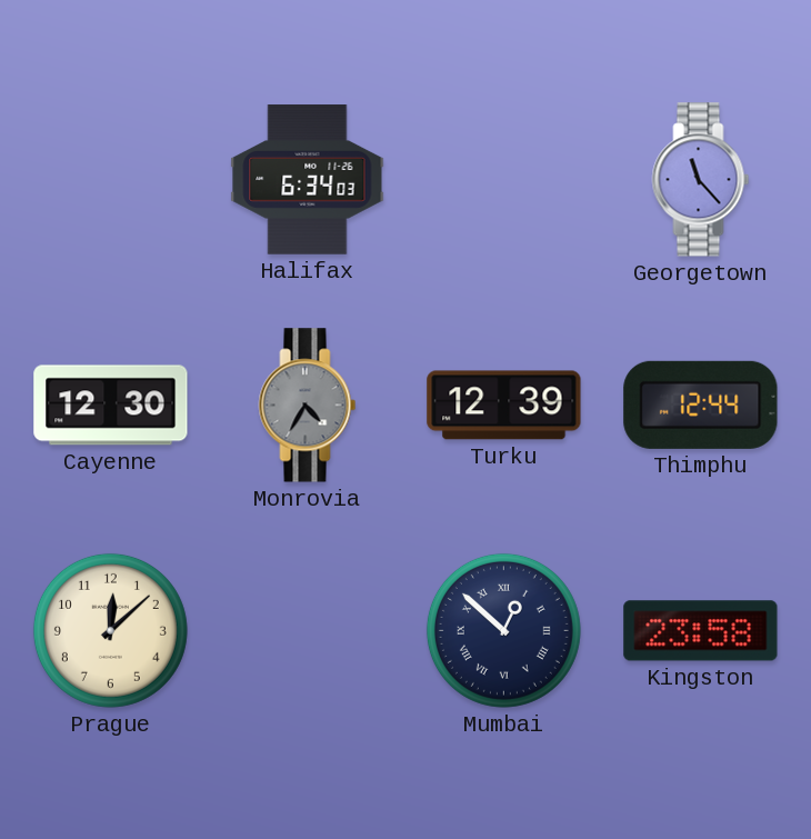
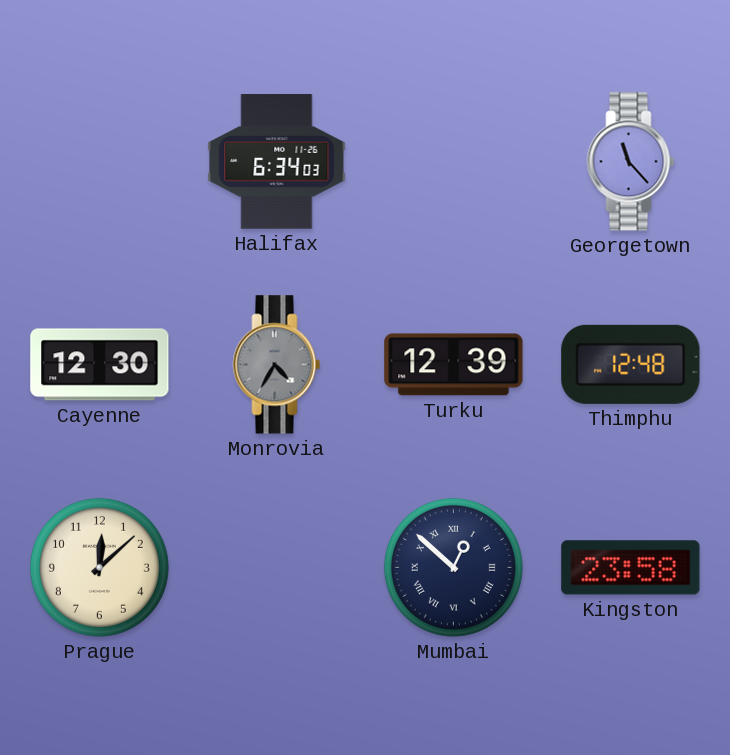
Thimphu: 12:44 -> 12:48 (631, 364)
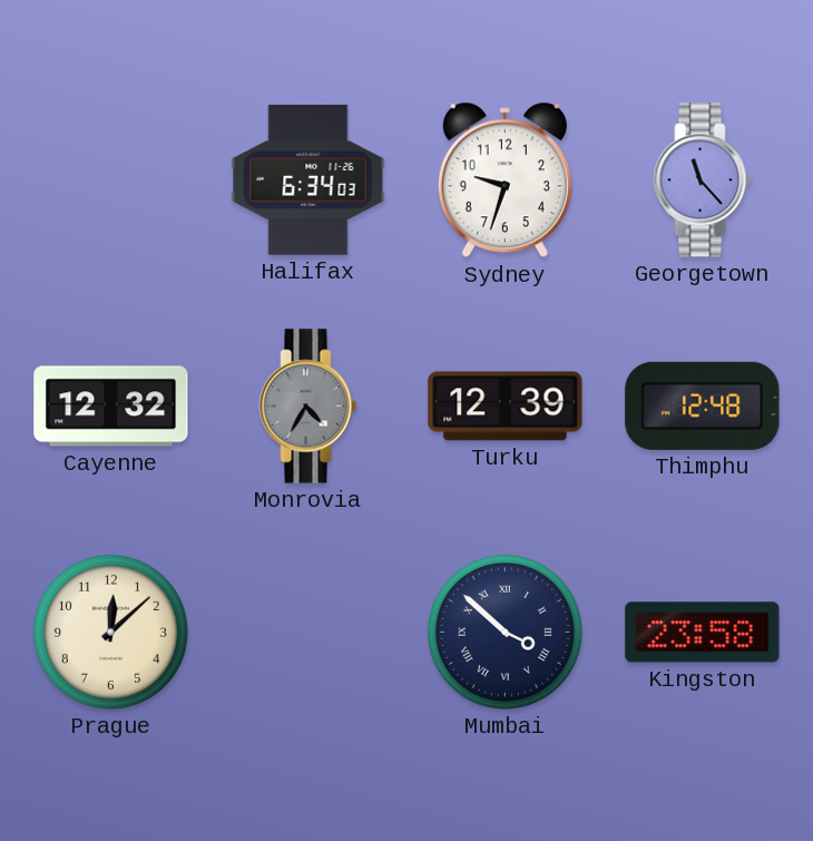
Sydney: none -> 9:33 (505, 180)
Cayenne: 12:30 -> 12:32 (111, 407)
Mumbai: 12:52 -> 3:52 (505, 632)
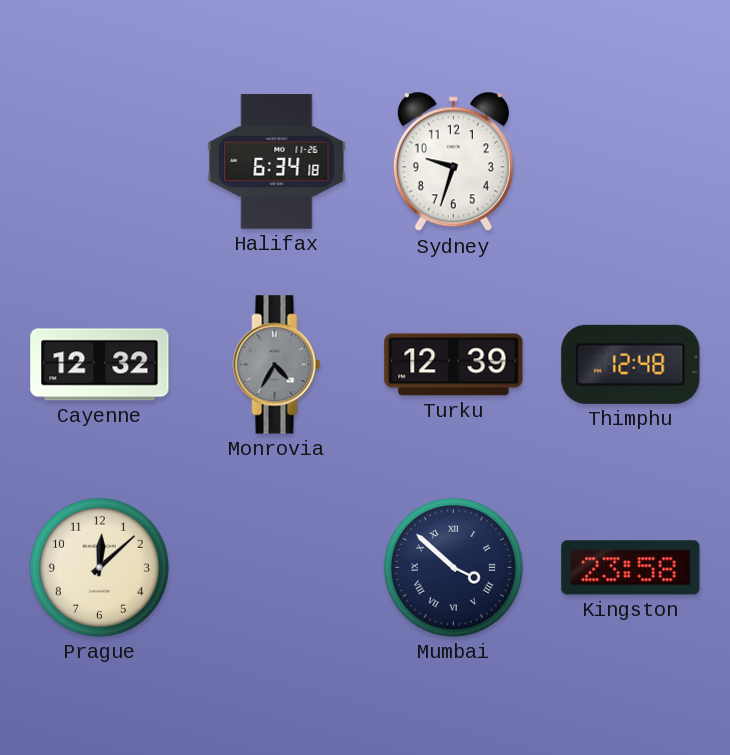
Halifax: 6:34:03 -> 6:34:18 (277, 162)
Georgetown: 11:23 -> none (703, 180)
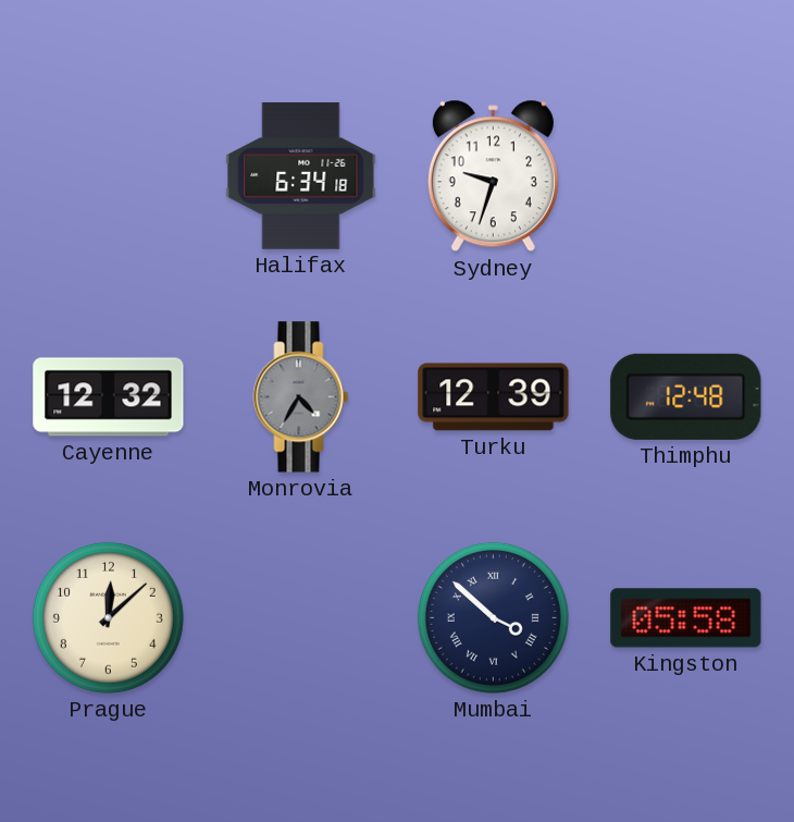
Kingston: 23:58 -> 05:58 (686, 618)
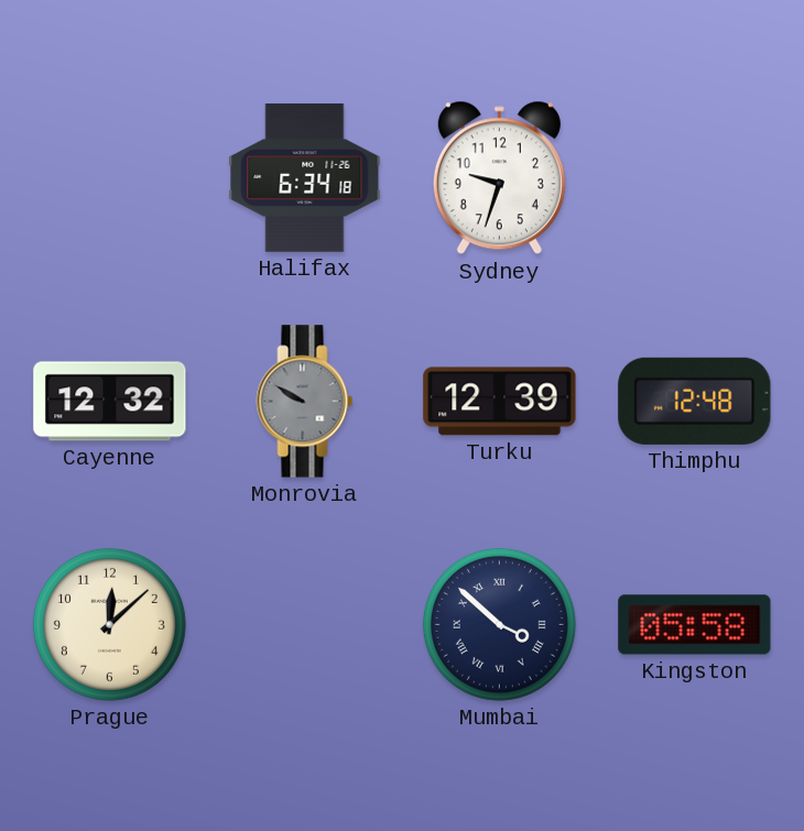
Monrovia: 4:35 -> 9:50 (305, 402)
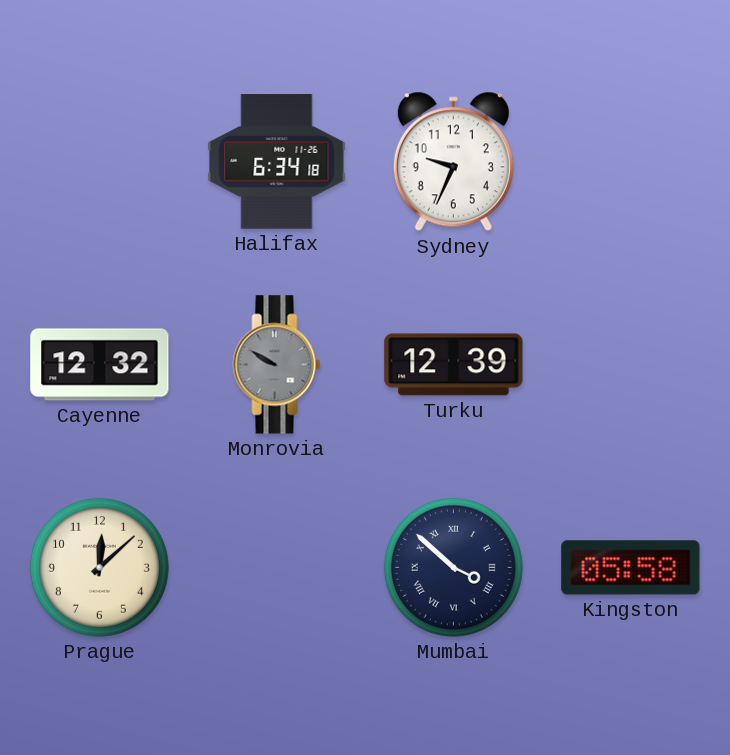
Sydney: 9:33 -> 9:34 (453, 162)
Thimphu: 12:48 -> none (695, 401)
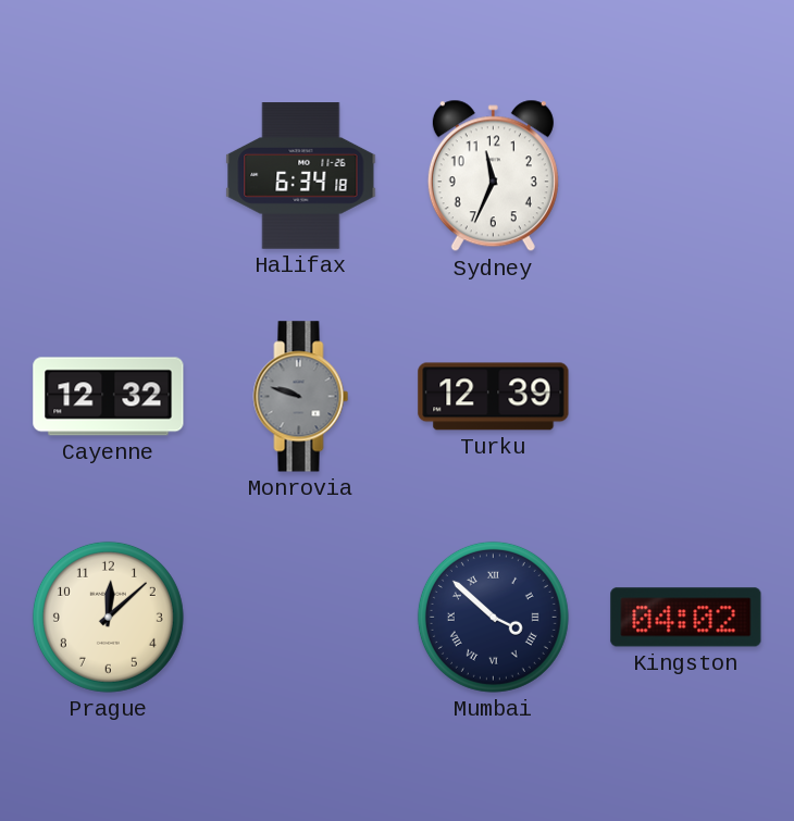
Sydney: 9:34 -> 11:34 (493, 176)
Monrovia: 9:50 -> 9:48 (301, 397)
Kingston: 05:58 -> 04:02 (686, 618)
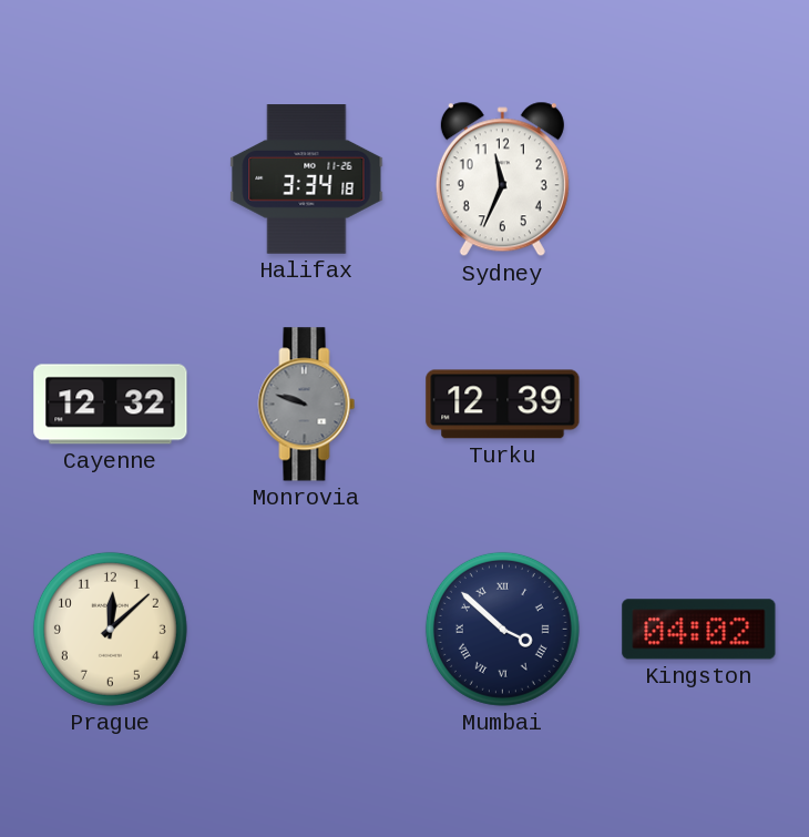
Halifax: 6:34 -> 3:34 (307, 180)
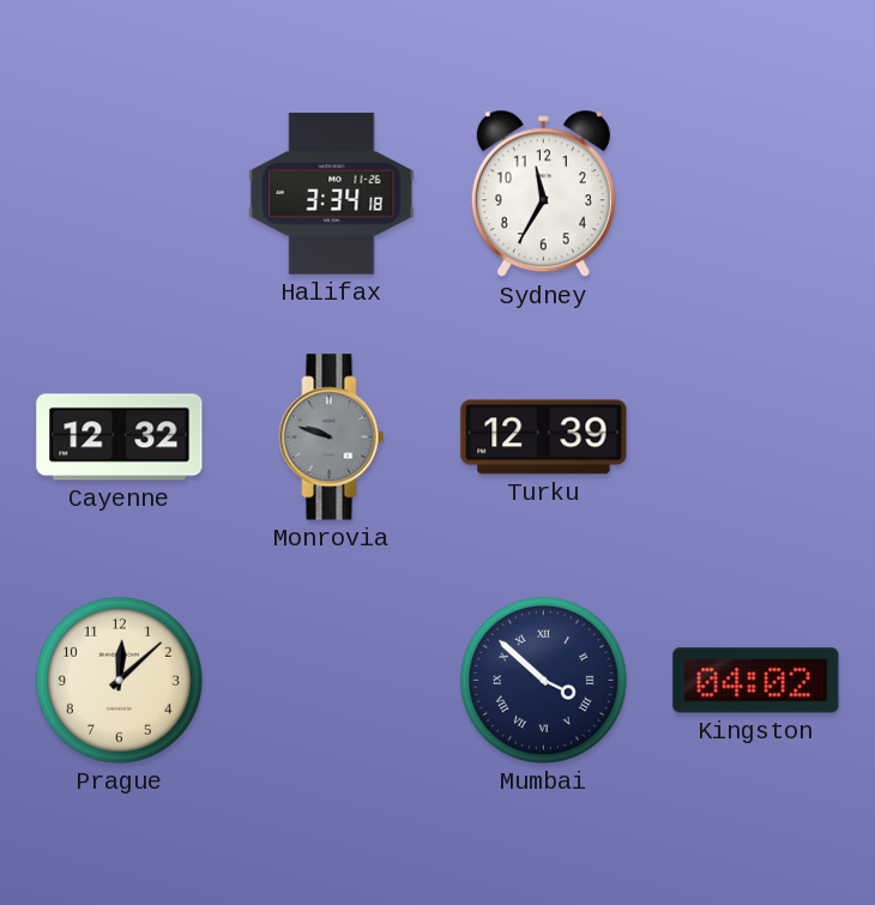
Sydney: 11:34 -> 11:35 (543, 194)
